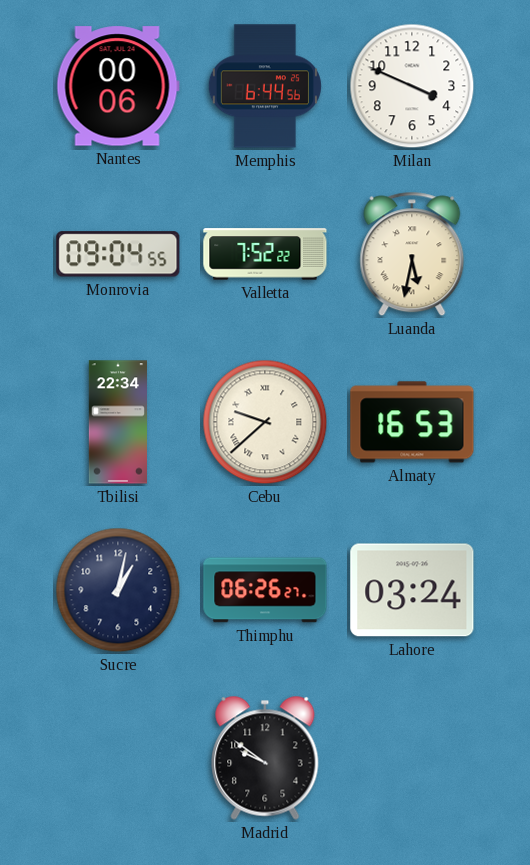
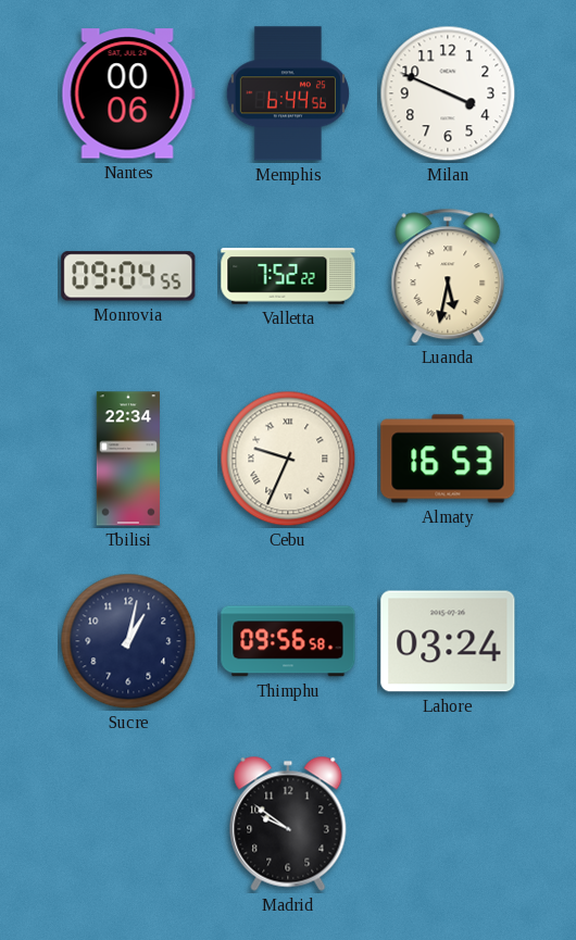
Cebu: 9:38 -> 9:34 (288, 459)
Thimphu: 06:26 -> 09:56 (288, 641)
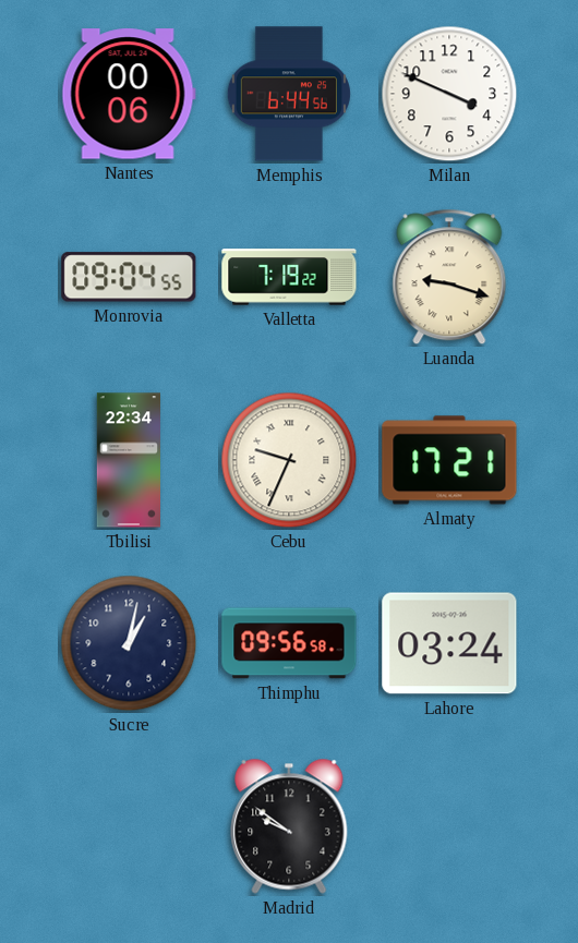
Valletta: 7:52 -> 7:19 (289, 277)
Luanda: 5:32 -> 9:18 (449, 277)
Almaty: 16:53 -> 17:21 (449, 460)
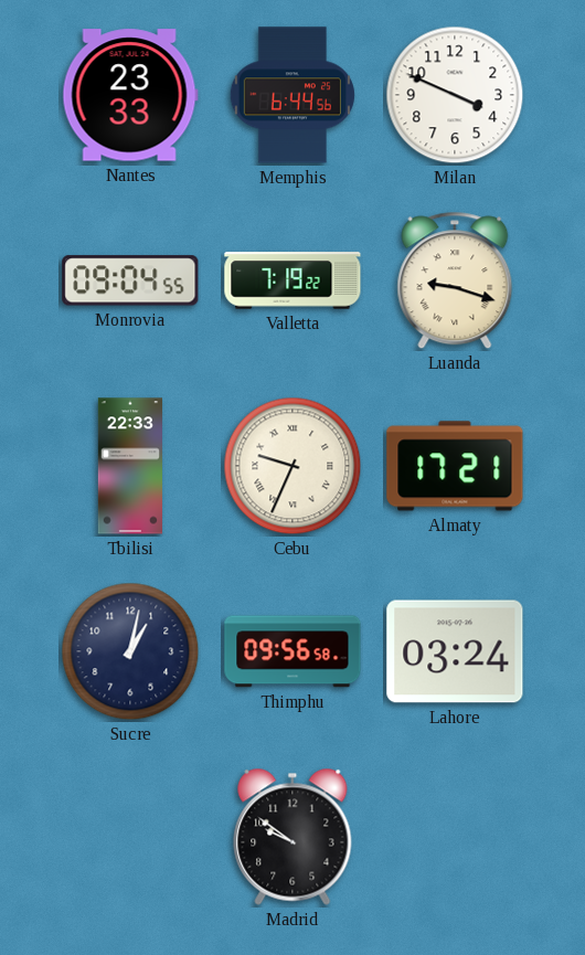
Nantes: 00:06 -> 23:33 (130, 95)
Tbilisi: 22:34 -> 22:33 (129, 466)
